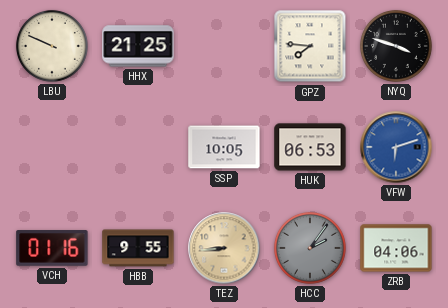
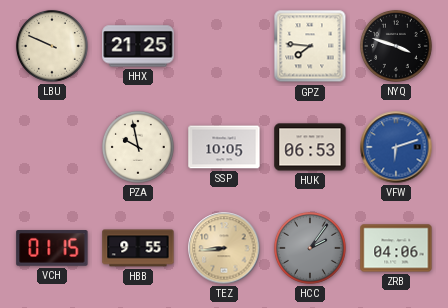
PZA: none -> 9:58 (138, 147)
VCH: 01:16 -> 01:15 (52, 248)
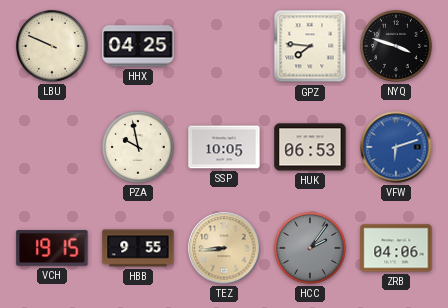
HHX: 21:25 -> 04:25 (138, 46)
VCH: 01:15 -> 19:15 (52, 248)
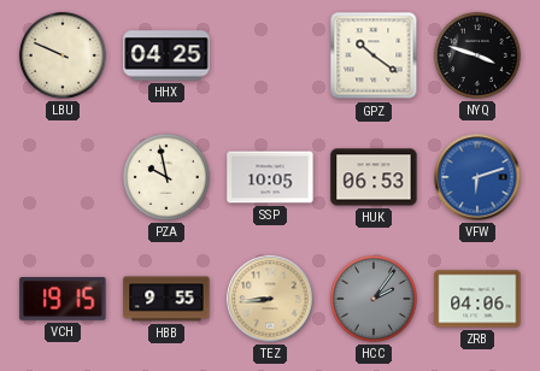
GPZ: 7:46 -> 10:21 (374, 55)
